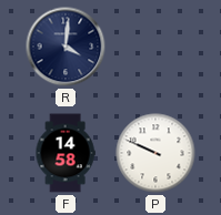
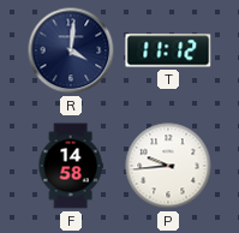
T: none -> 11:12 (168, 50)
P: 9:49 -> 9:44 (168, 166)
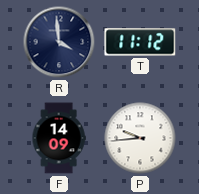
R: 4:01 -> 3:59 (59, 42)
F: 14:58 -> 14:09 (59, 138)
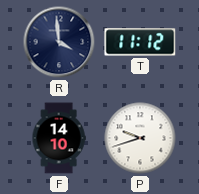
F: 14:09 -> 14:10 (59, 138)
P: 9:44 -> 9:42 (140, 138)
